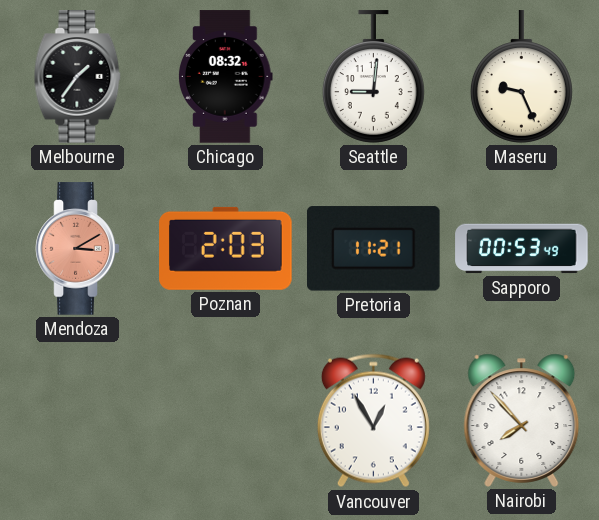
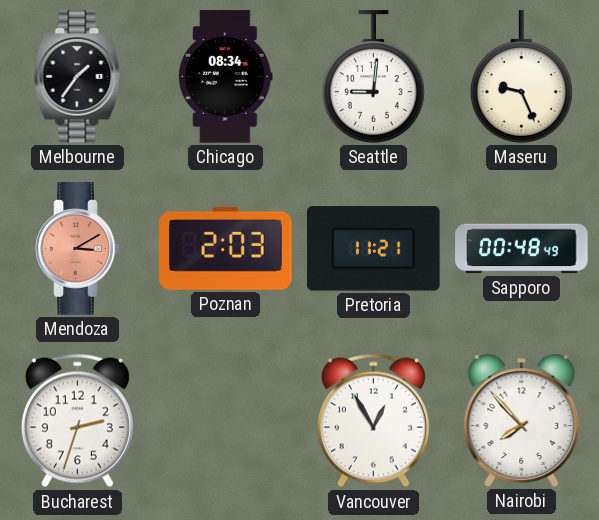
Chicago: 08:32 -> 08:34 (226, 77)
Sapporo: 00:53 -> 00:48 (522, 249)
Bucharest: none -> 2:33 (77, 421)
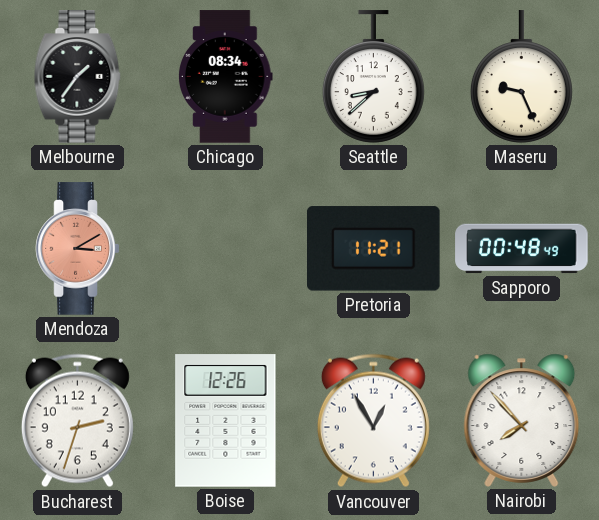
Seattle: 9:01 -> 8:38 (373, 77)
Poznan: 2:03 -> none (226, 248)
Boise: none -> 12:26 (226, 421)
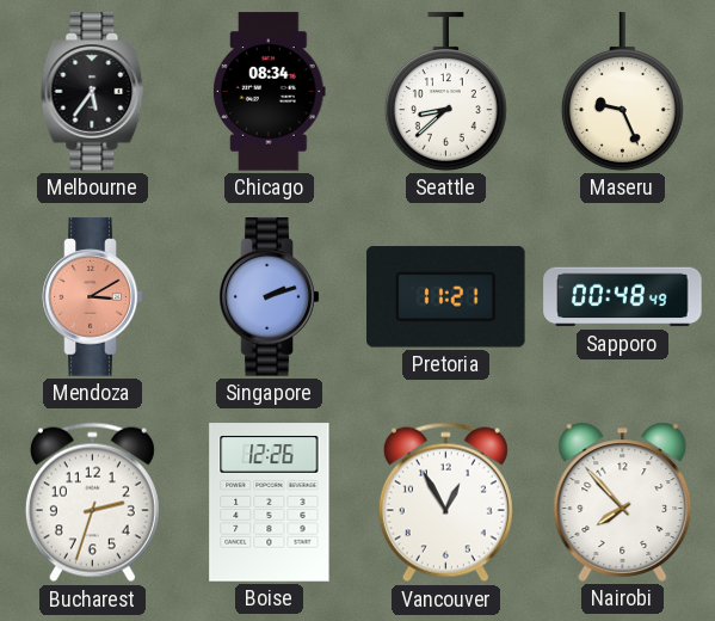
Melbourne: 1:36 -> 5:36 (93, 92)
Singapore: none -> 2:12 (270, 297)
